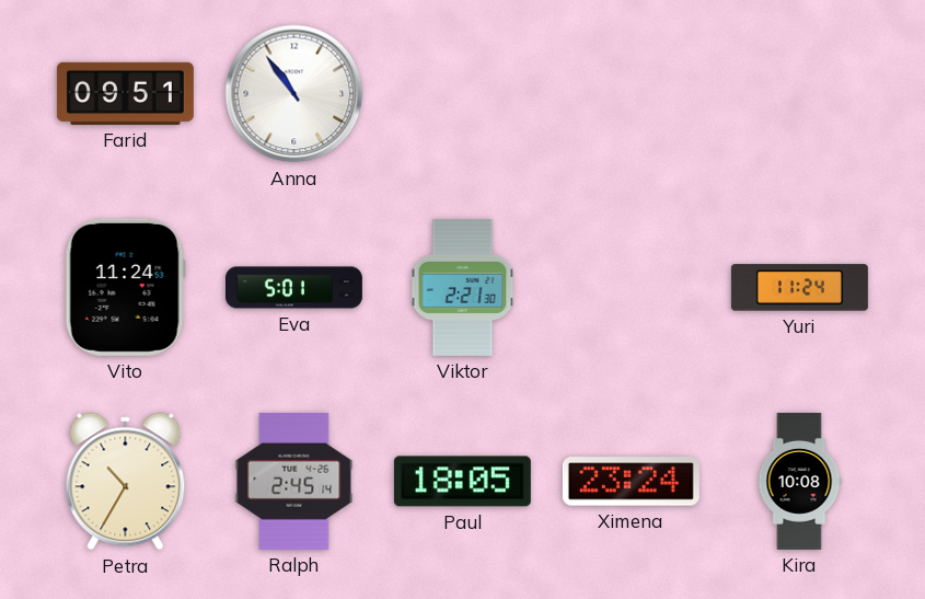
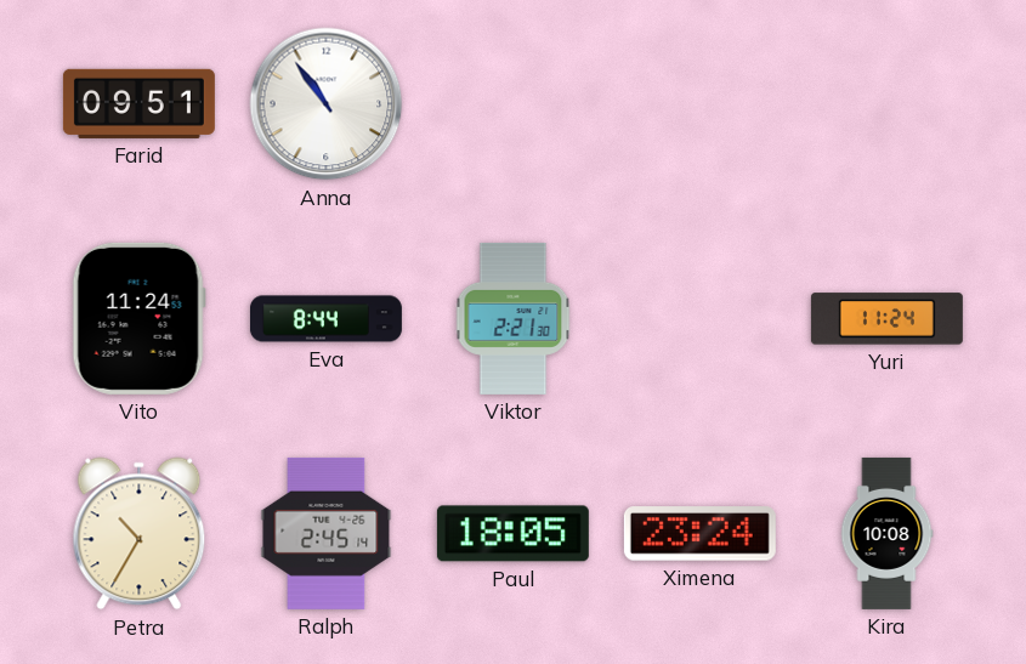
Eva: 5:01 -> 8:44 (325, 319)
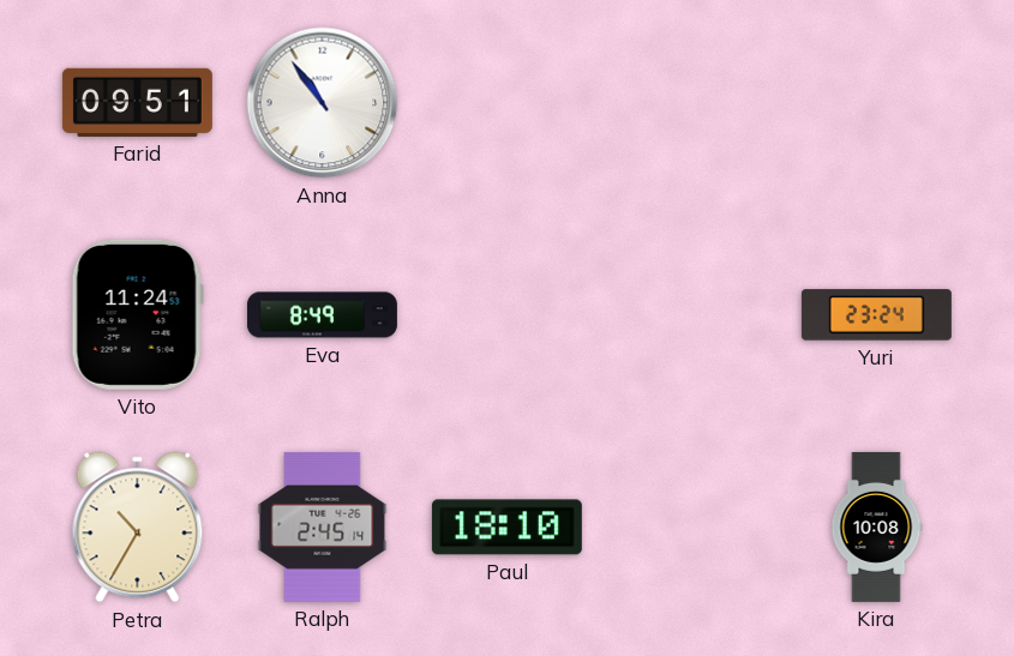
Eva: 8:44 -> 8:49 (322, 315)
Viktor: 2:21 -> none (514, 318)
Yuri: 11:24 -> 23:24 (876, 315)
Paul: 18:05 -> 18:10 (506, 528)
Ximena: 23:24 -> none (699, 534)
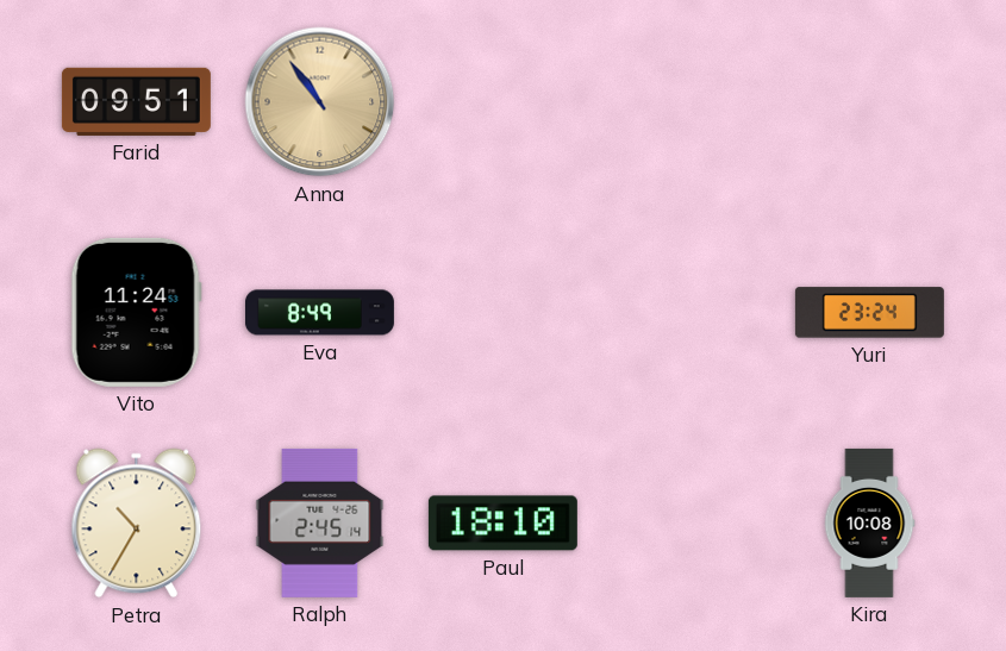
Anna dial: white -> champagne (320, 102)
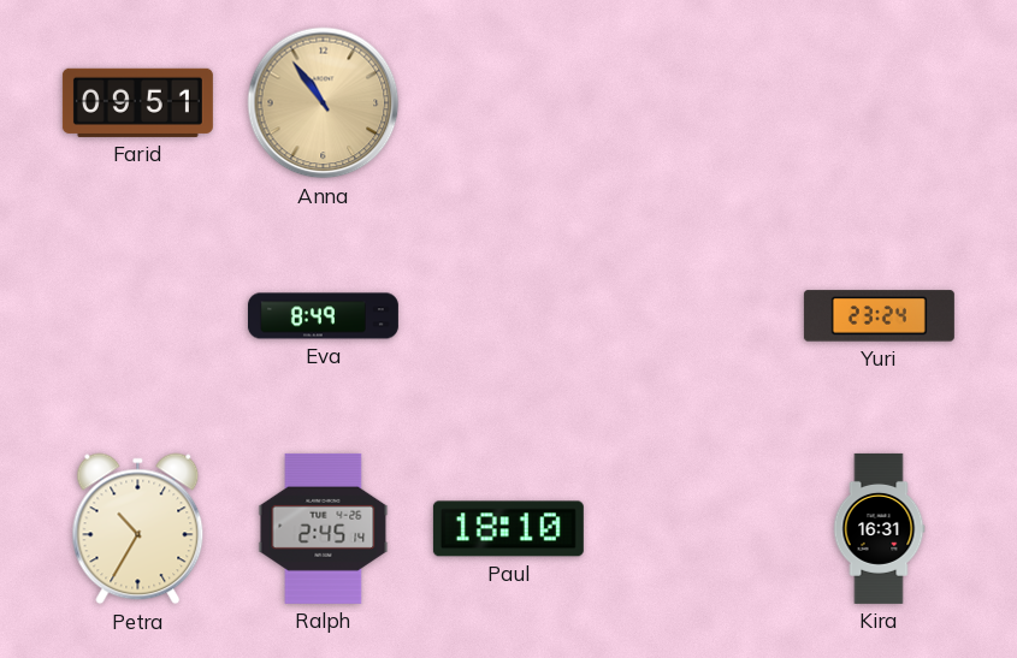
Vito: 11:24 -> none (136, 312)
Kira: 10:08 -> 16:31 (879, 528)
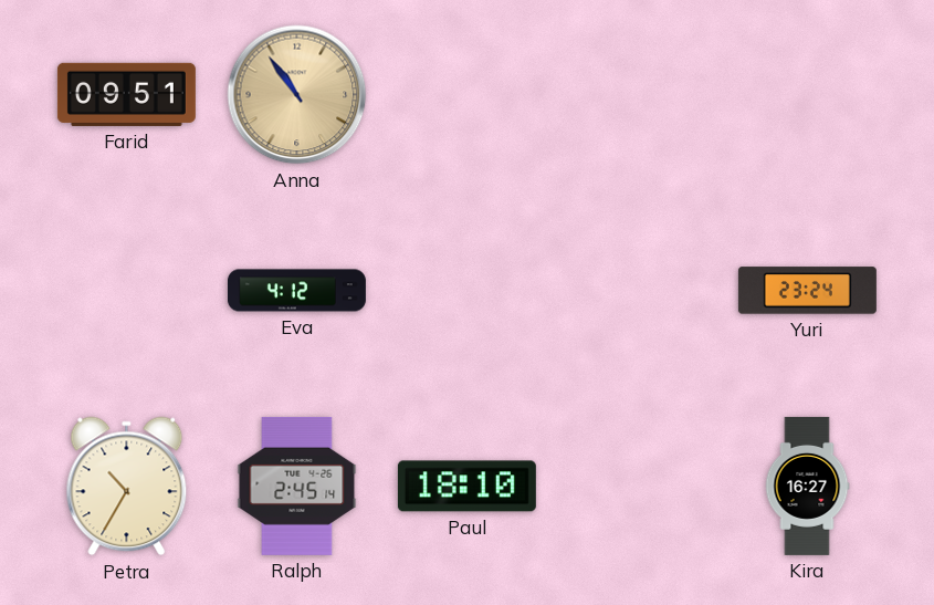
Eva: 8:49 -> 4:12 (296, 291)
Kira: 16:31 -> 16:27 (807, 486)
